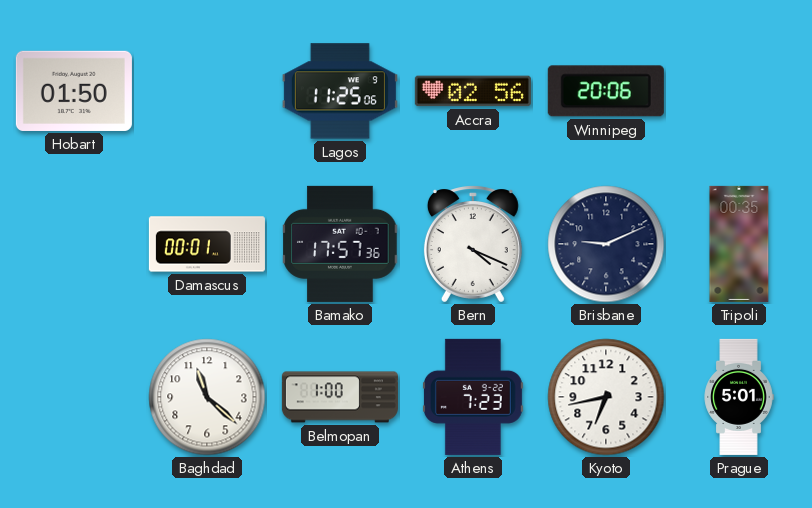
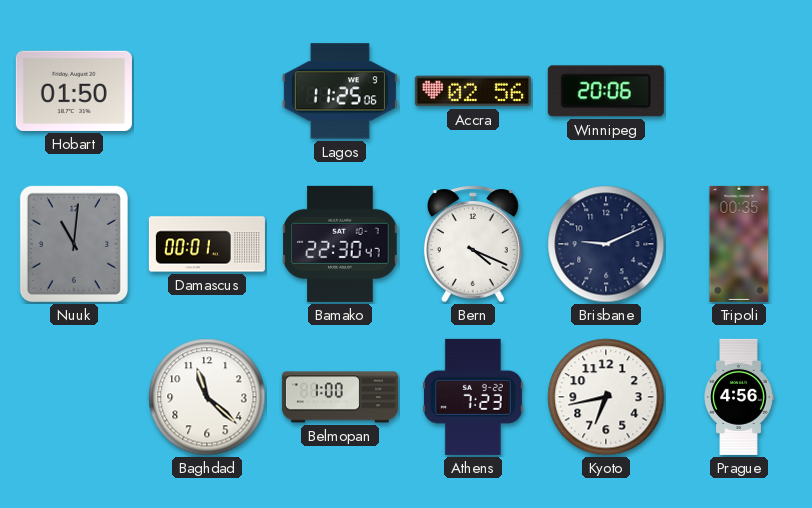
Nuuk: none -> 11:01 (74, 244)
Bamako: 17:57 -> 22:30 (340, 244)
Prague: 5:01 -> 4:56 (739, 397)
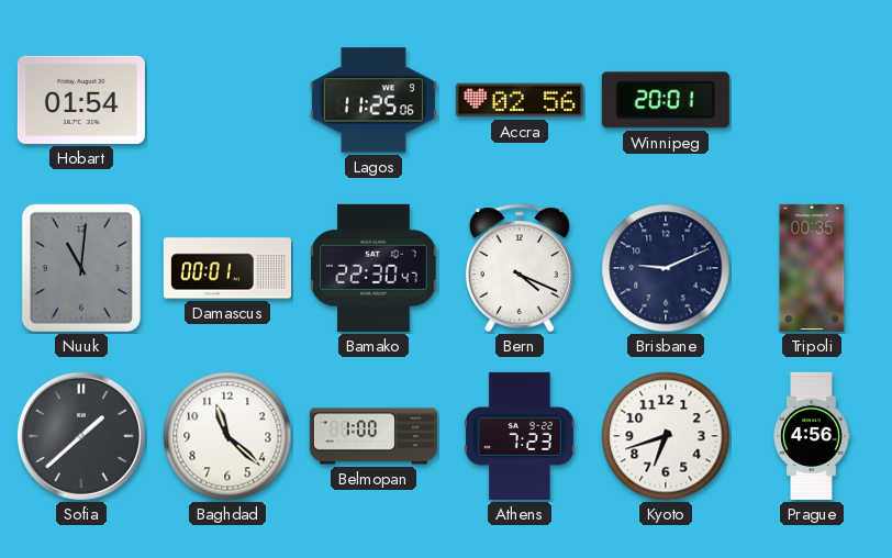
Hobart: 01:50 -> 01:54 (81, 100)
Winnipeg: 20:06 -> 20:01 (666, 100)
Sofia: none -> 1:38 (81, 436)
Kyoto: 6:43 -> 6:42 (666, 436)
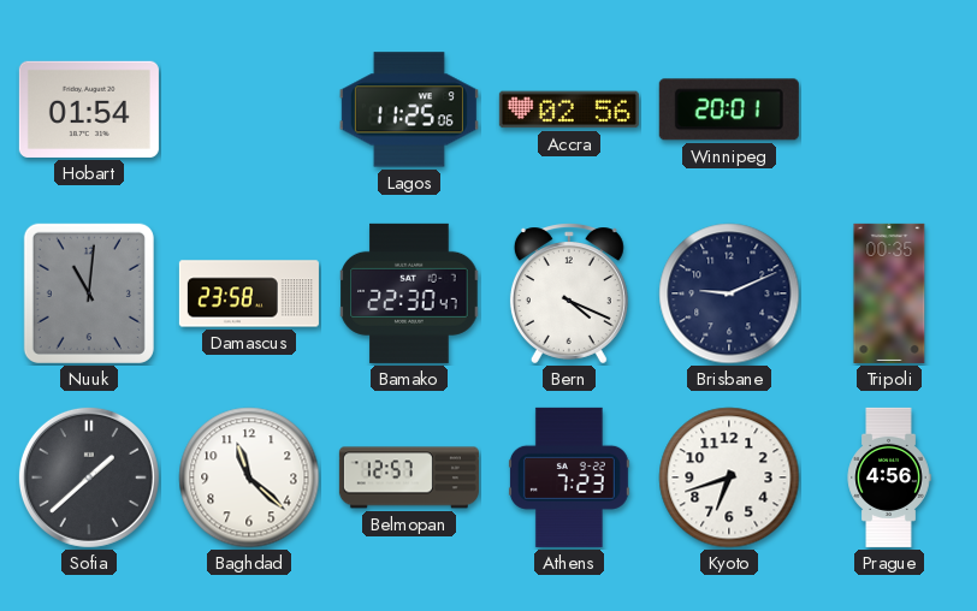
Damascus: 00:01 -> 23:58 (249, 293)
Belmopan: 1:00 -> 12:57 (409, 477)
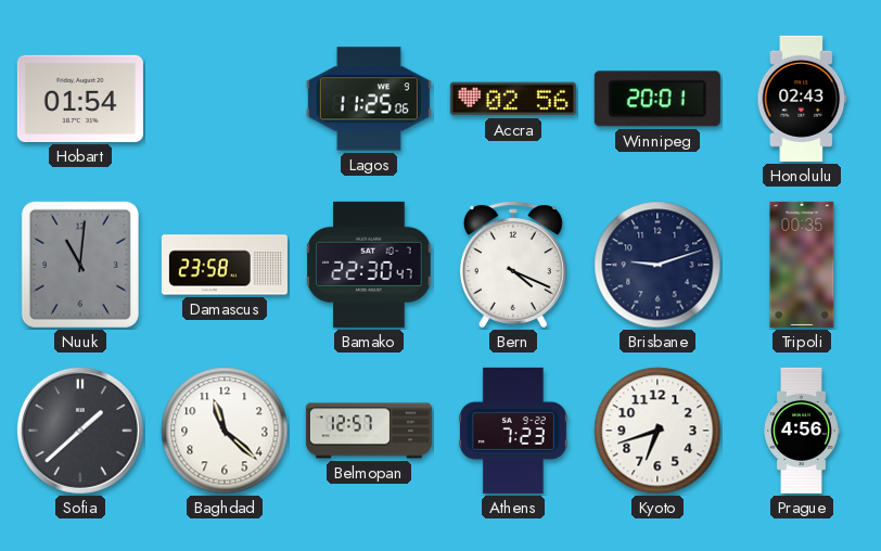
Honolulu: none -> 02:43 (802, 99)
Brisbane: 9:11 -> 9:12 (657, 265)
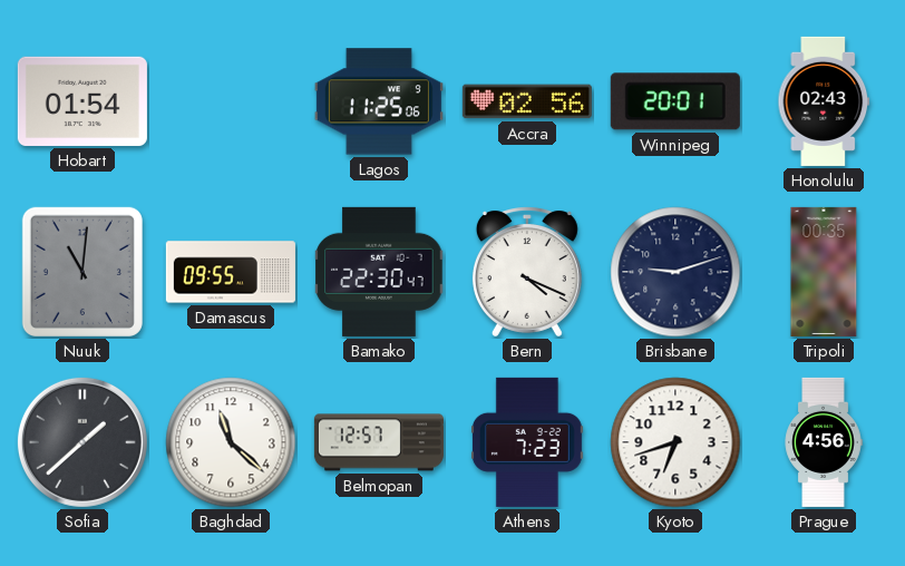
Damascus: 23:58 -> 09:55 (231, 272)
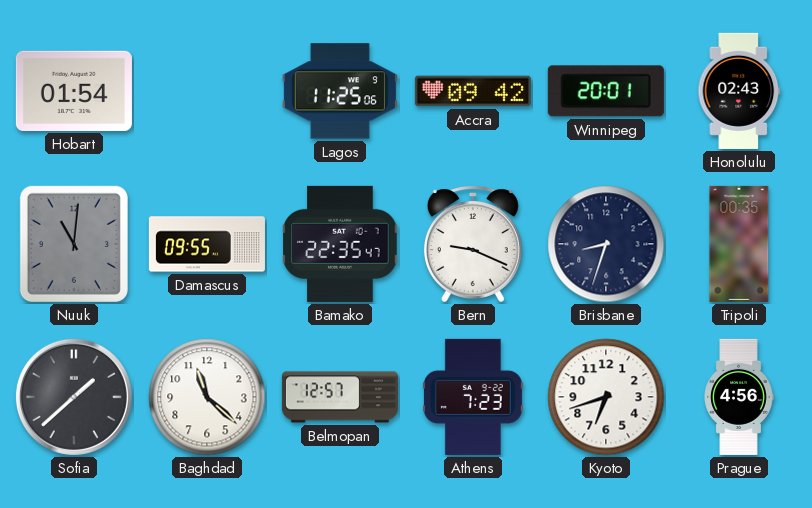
Accra: 02:56 -> 09:42 (473, 91)
Bamako: 22:30 -> 22:35 (340, 244)
Bern: 4:19 -> 9:19 (473, 244)
Brisbane: 9:12 -> 8:33 (606, 244)
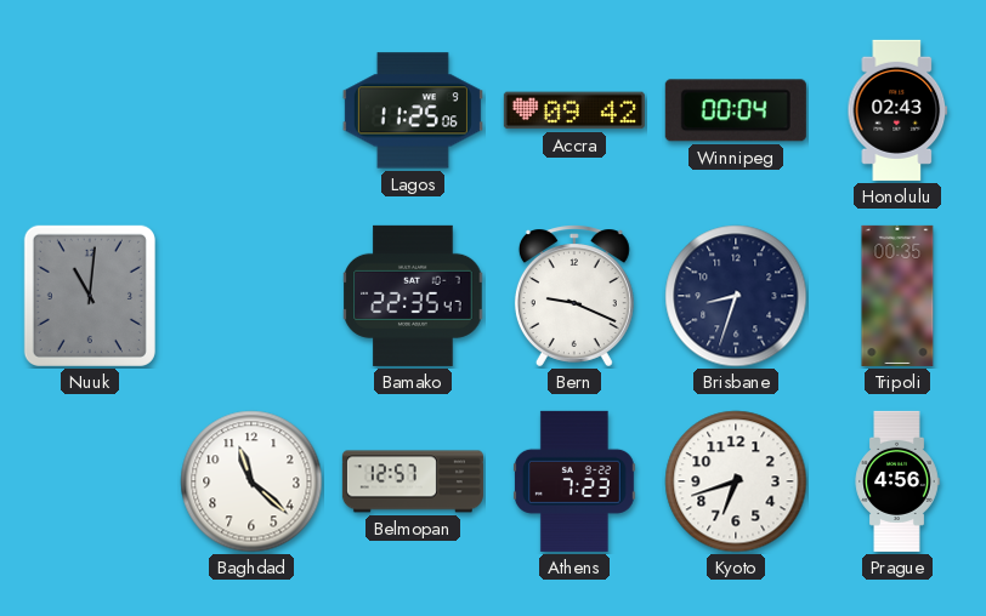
Hobart: 01:54 -> none (74, 91)
Winnipeg: 20:01 -> 00:04 (736, 110)
Damascus: 09:55 -> none (207, 244)
Sofia: 1:38 -> none (74, 397)
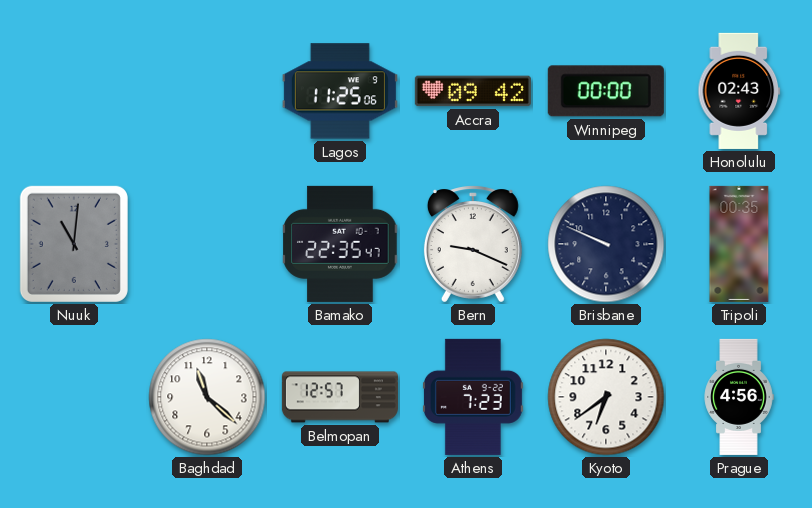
Winnipeg: 00:04 -> 00:00 (606, 91)
Brisbane: 8:33 -> 9:49 (606, 244)
Kyoto: 6:42 -> 6:39 (606, 397)
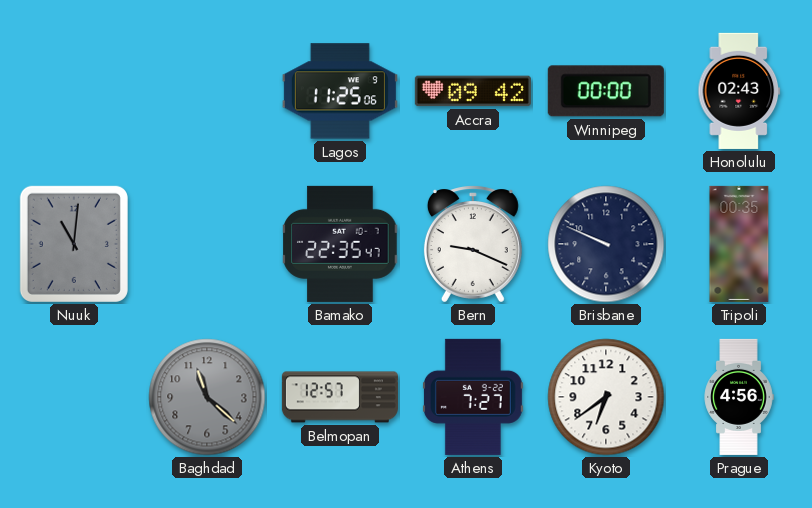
Baghdad dial: white -> grey (207, 397)
Athens: 7:23 -> 7:27 (473, 397)
